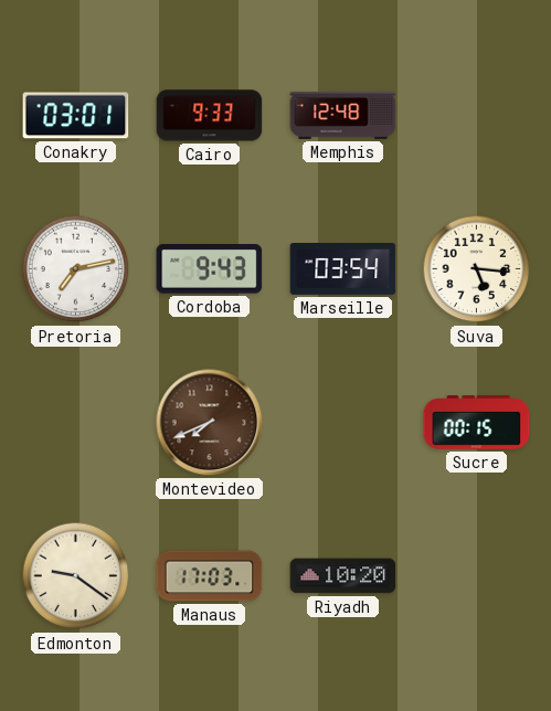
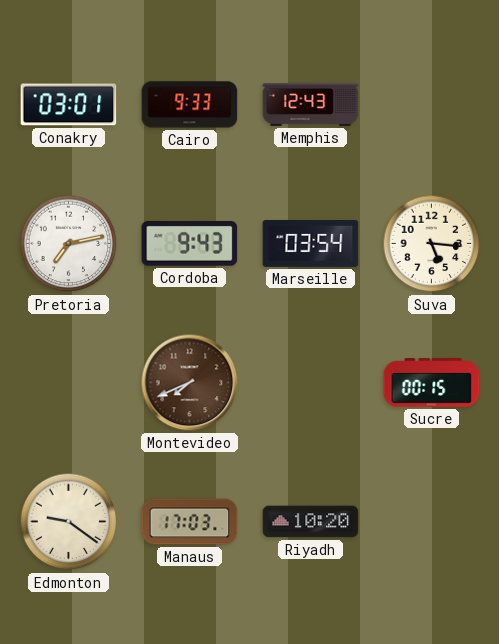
Memphis: 12:48 -> 12:43 (311, 104)
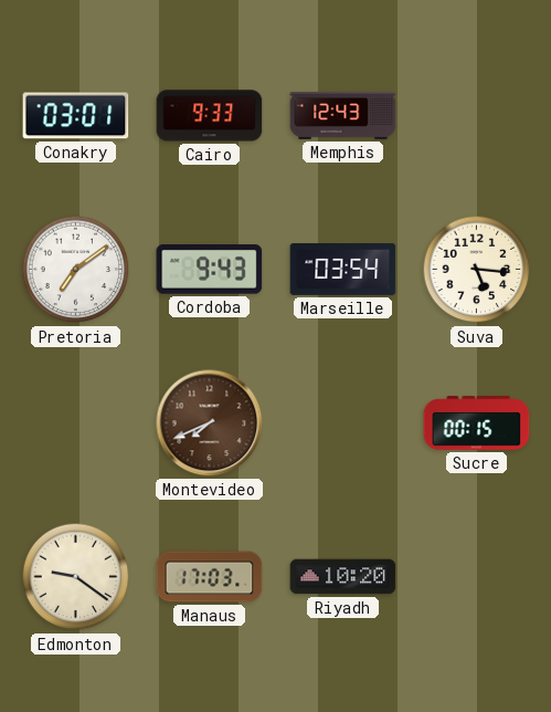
Pretoria: 7:13 -> 7:09 (76, 270)
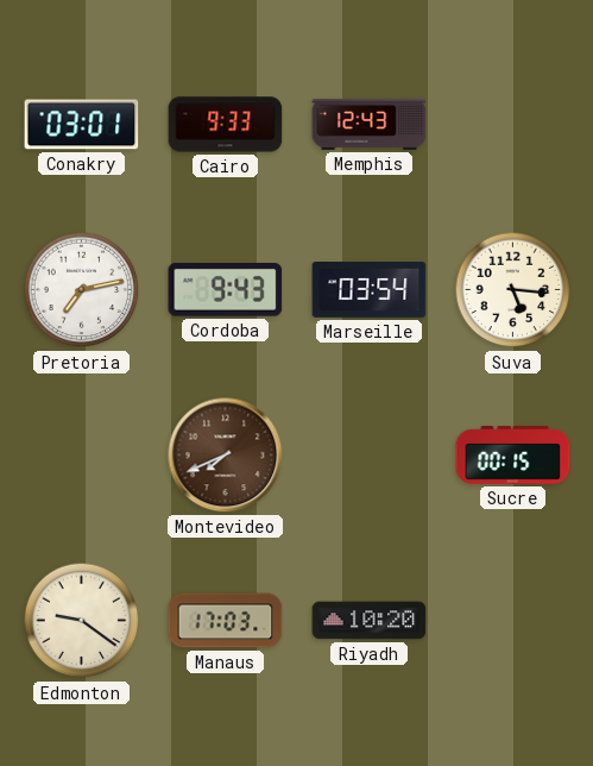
Pretoria: 7:09 -> 7:13 (82, 290)
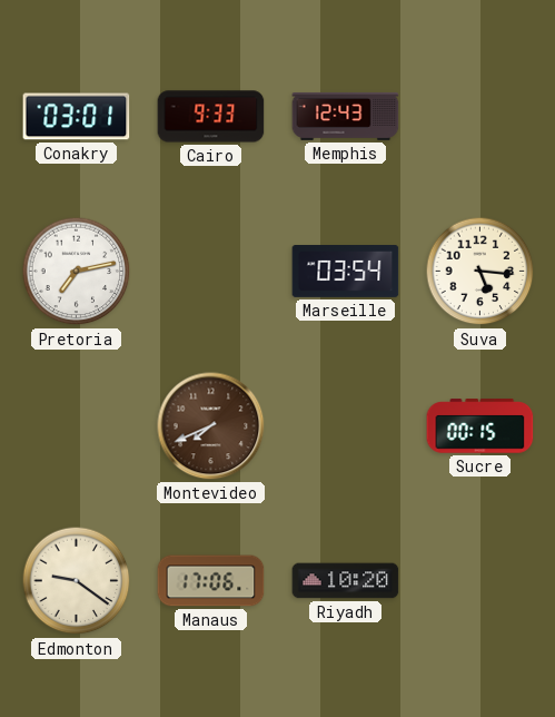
Cordoba: 9:43 -> none (226, 290)
Manaus: 17:03 -> 17:06 (211, 581)
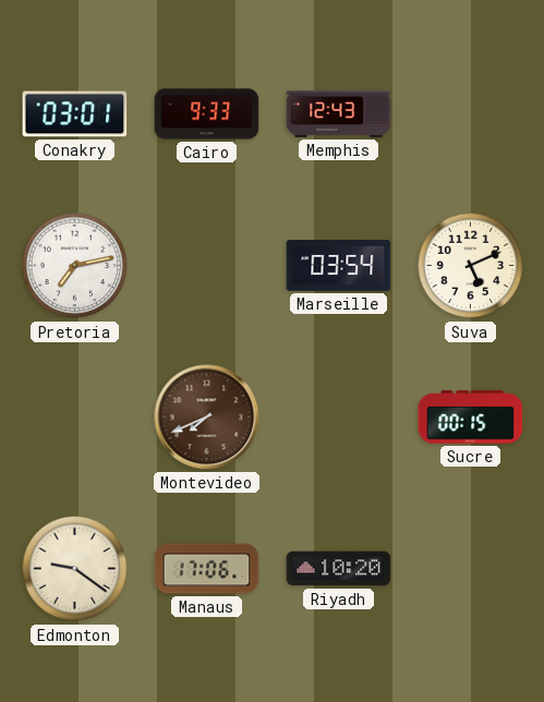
Suva: 5:16 -> 5:11 (471, 266)
